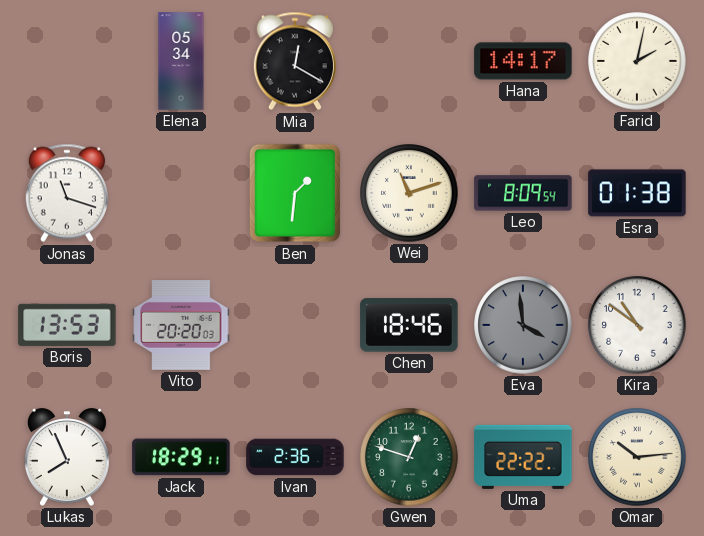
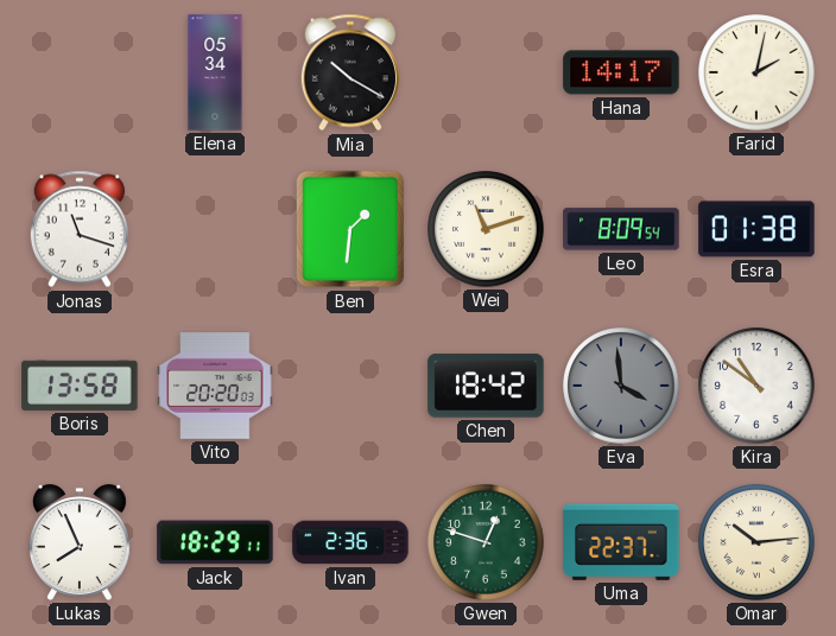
Mia: 12:20 -> 10:20 (350, 72)
Boris: 13:53 -> 13:58 (80, 386)
Chen: 18:46 -> 18:42 (486, 386)
Uma: 22:22 -> 22:37 (621, 542)
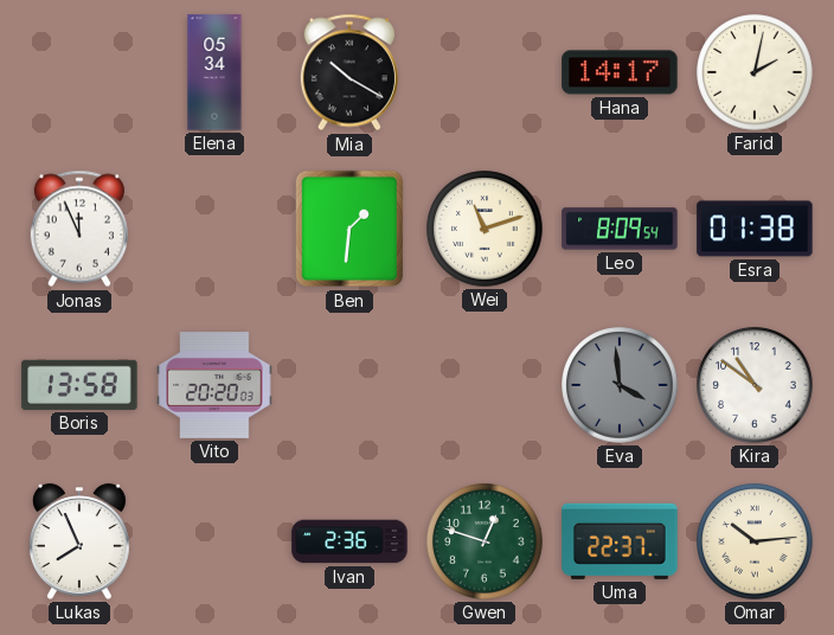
Jonas: 11:18 -> 11:56 (79, 229)
Chen: 18:42 -> none (486, 386)
Jack: 18:29 -> none (215, 542)
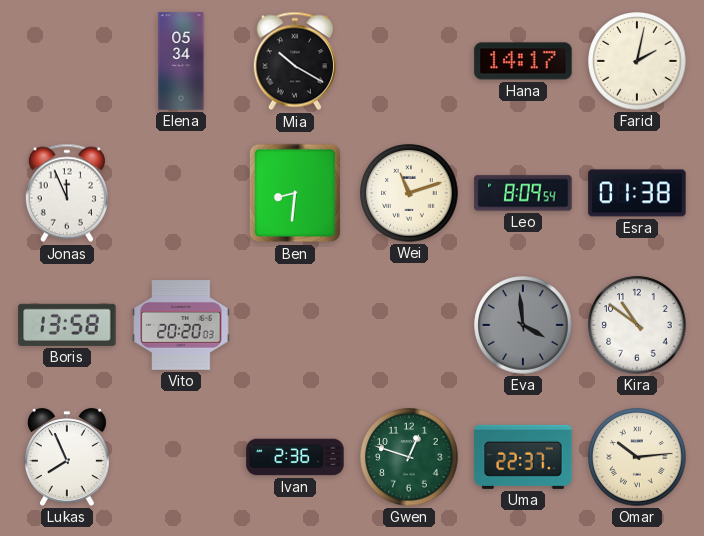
Ben: 1:31 -> 8:31 (295, 193)
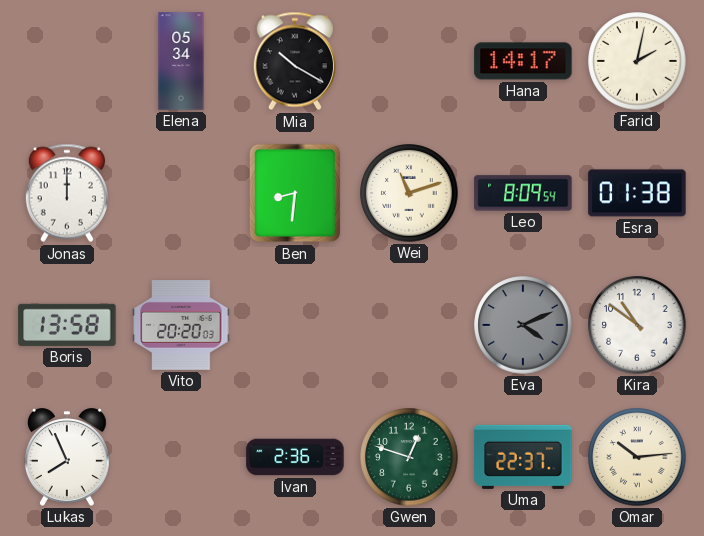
Jonas: 11:56 -> 12:00 (67, 193)
Eva: 3:59 -> 4:11 (523, 325)
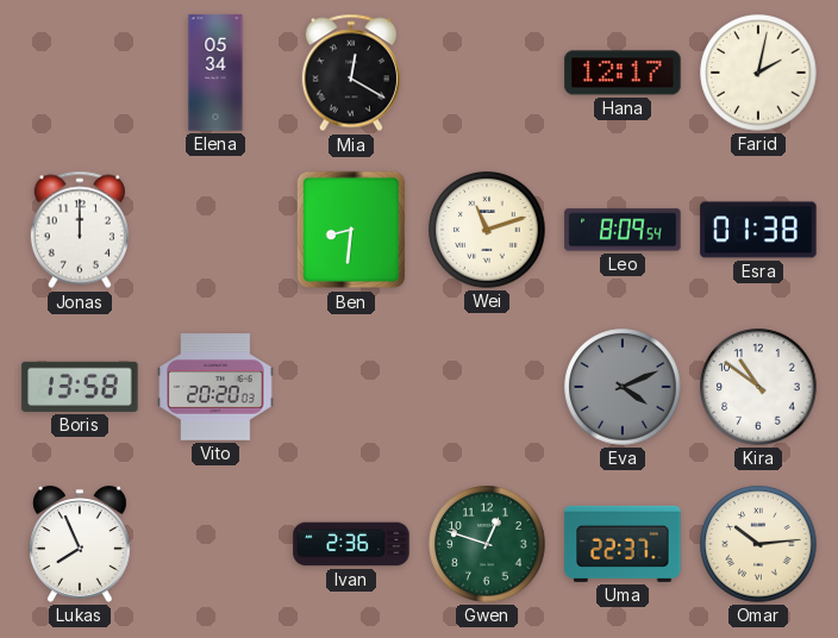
Mia: 10:20 -> 12:20 (351, 73)
Hana: 14:17 -> 12:17 (623, 73)
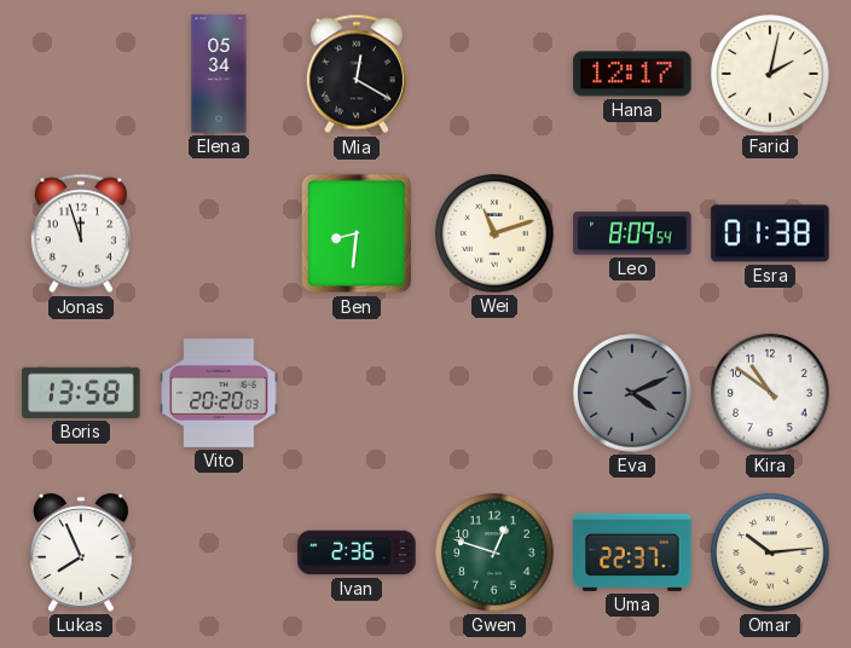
Jonas: 12:00 -> 11:57 (81, 233)
